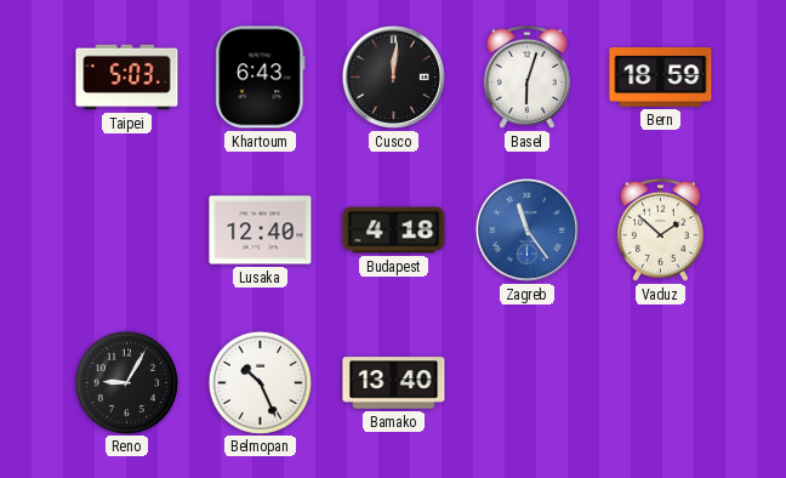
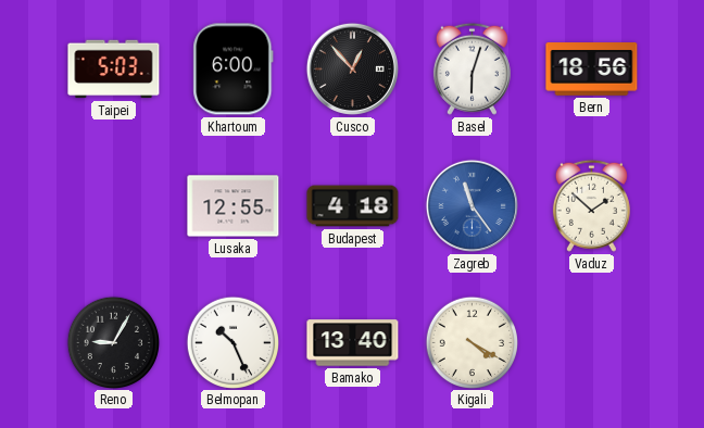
Khartoum: 6:43 -> 6:00 (234, 70)
Cusco: 12:01 -> 12:53 (352, 68)
Bern: 18:59 -> 18:56 (592, 70)
Lusaka: 12:40 -> 12:55 (234, 206)
Kigali: none -> 4:20 (472, 342)
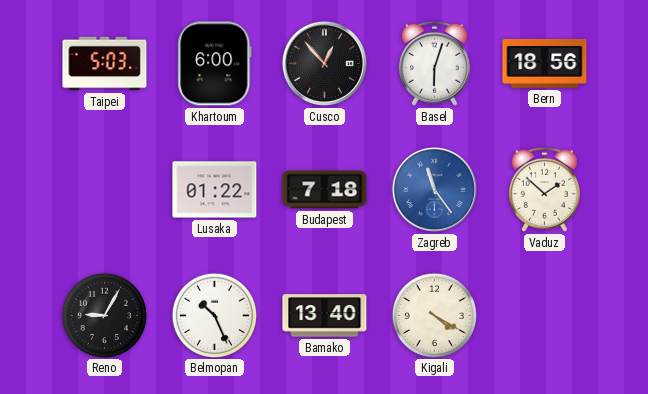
Lusaka: 12:55 -> 01:22 (215, 190)
Budapest: 4:18 -> 7:18 (325, 190)
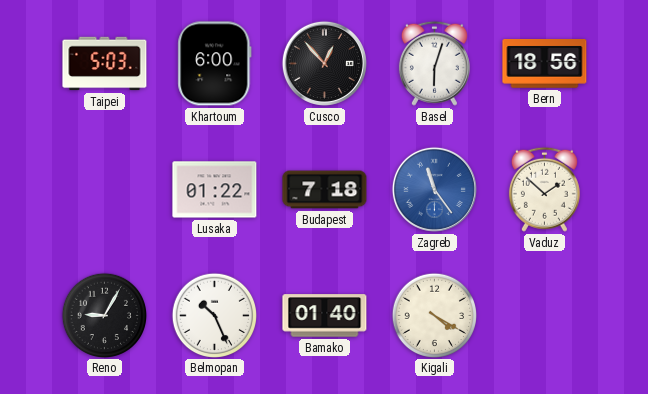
Bamako: 13:40 -> 01:40 (325, 316)
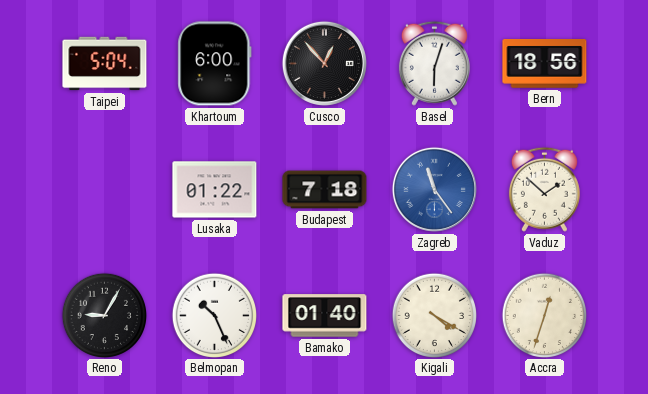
Taipei: 5:03 -> 5:04 (105, 64)
Accra: none -> 12:33 (544, 315)
